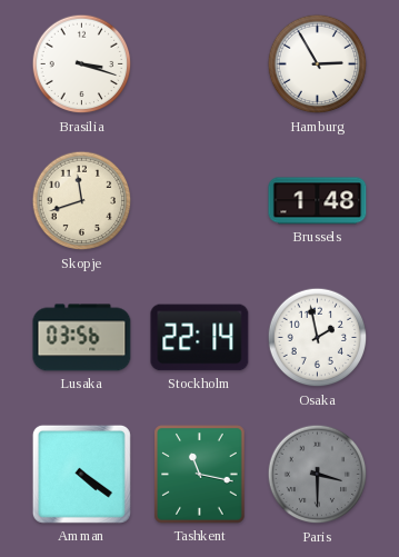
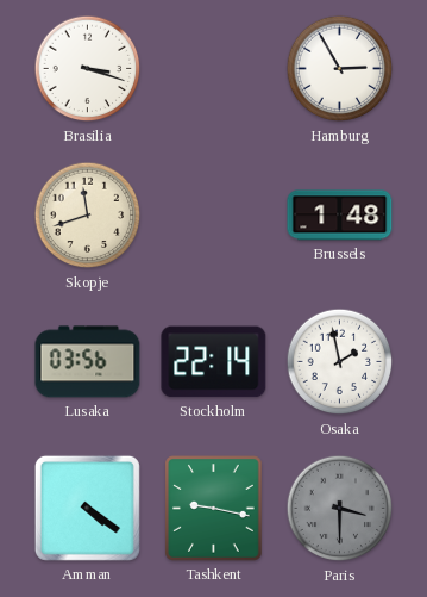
Tashkent: 11:17 -> 9:17 (214, 509)
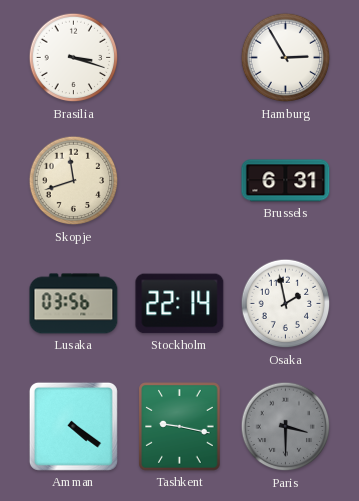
Brussels: 1:48 -> 6:31 (286, 181)
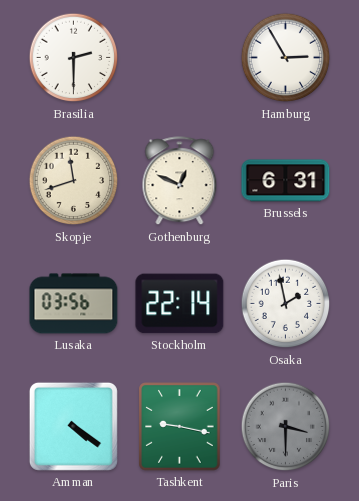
Brasilia: 3:18 -> 2:30 (74, 58)
Gothenburg: none -> 12:49 (180, 181)
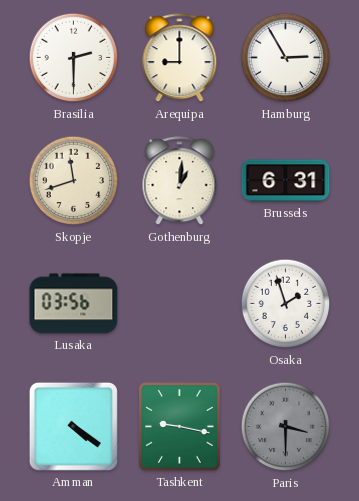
Arequipa: none -> 9:00 (180, 58)
Gothenburg: 12:49 -> 1:01 (180, 181)
Stockholm: 22:14 -> none (180, 304)
Osaka: 1:58 -> 1:57 (286, 304)
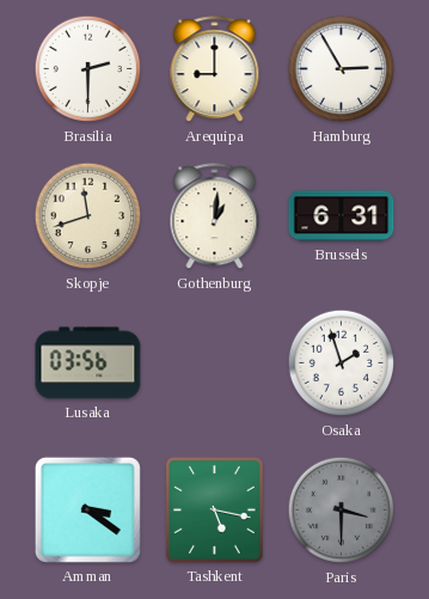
Amman: 4:21 -> 3:21 (87, 509)
Tashkent: 9:17 -> 5:17 (215, 511)
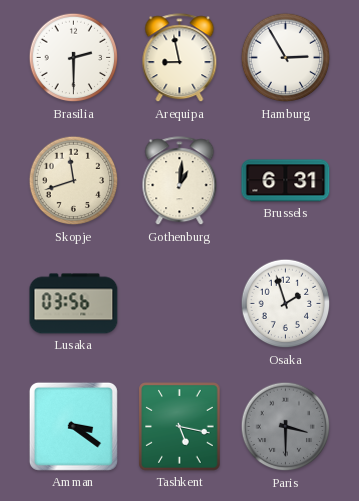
Arequipa: 9:00 -> 8:58 (180, 58)
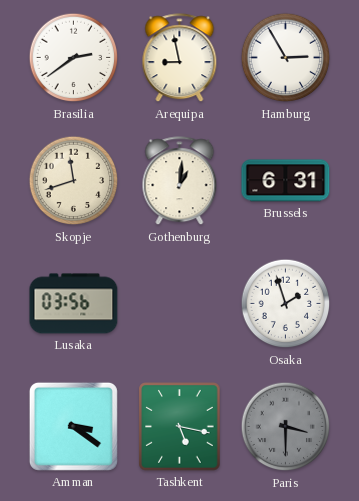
Brasilia: 2:30 -> 2:39 (74, 58)
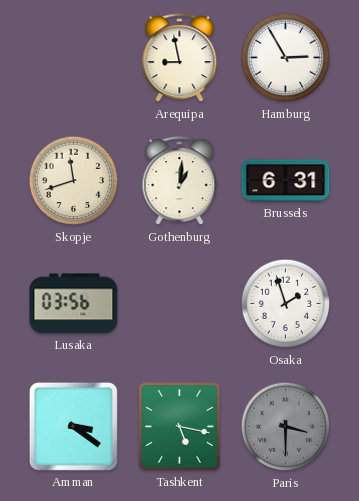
Brasilia: 2:39 -> none (74, 58)
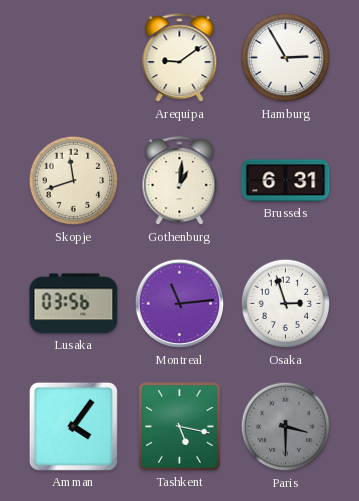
Arequipa: 8:58 -> 9:09 (180, 58)
Montreal: none -> 11:14 (180, 304)
Osaka: 1:57 -> 2:57 (286, 304)
Amman: 3:21 -> 4:06 (73, 426)
